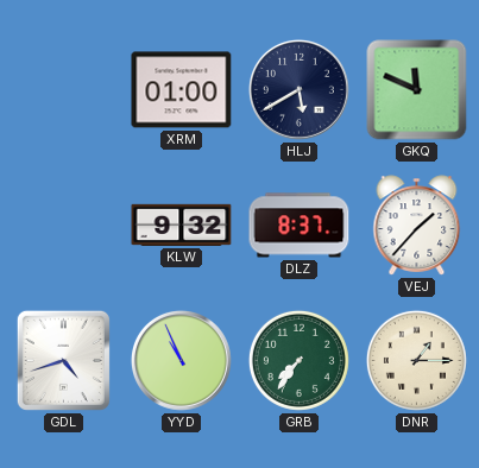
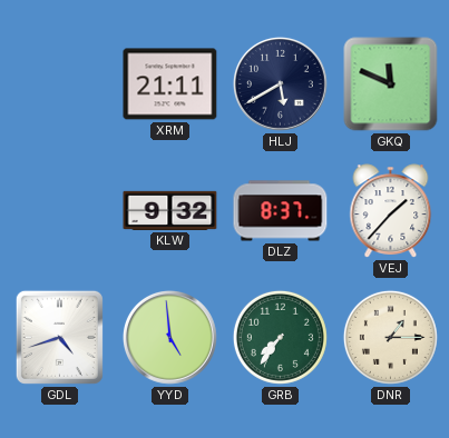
XRM: 01:00 -> 21:11 (170, 84)
YYD: 10:56 -> 4:59 (169, 337)
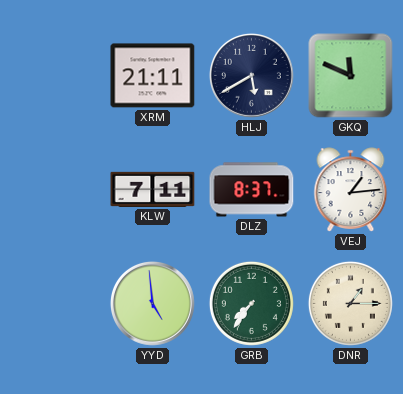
KLW: 9:32 -> 7:11 (153, 189)
VEJ: 1:37 -> 1:14 (351, 190)
GDL: 4:42 -> none (59, 337)
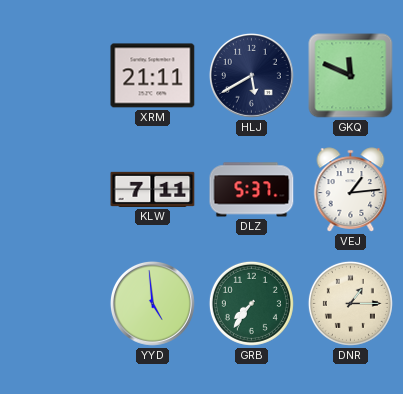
DLZ: 8:37 -> 5:37 (252, 190)
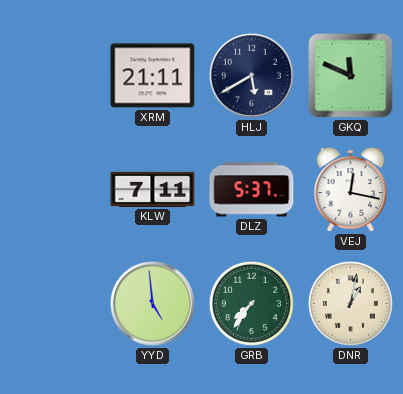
VEJ: 1:14 -> 12:17 (351, 190)
DNR: 1:15 -> 1:02 (350, 303)
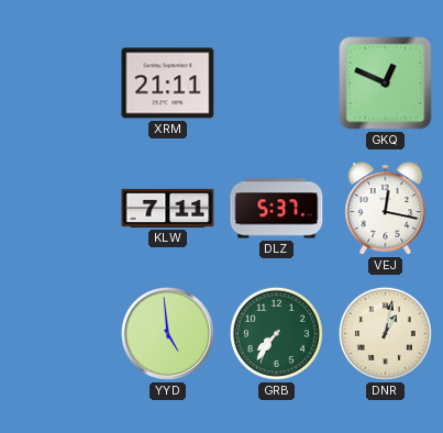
HLJ: 5:40 -> none (251, 75)
GKQ: 11:49 -> 12:49 (386, 84)
